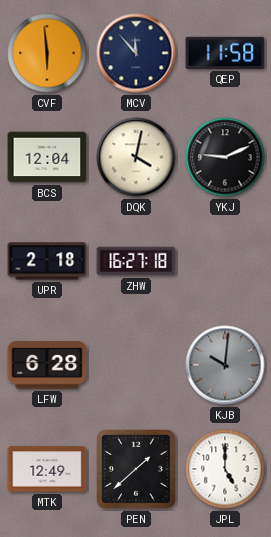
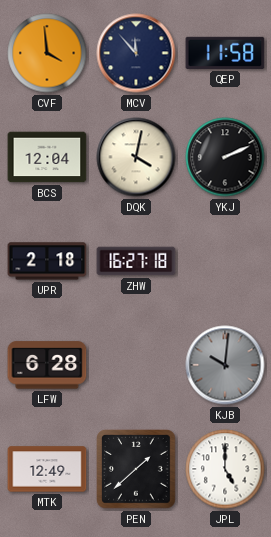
CVF: 5:59 -> 3:59 (47, 53)
YKJ: 9:11 -> 2:11 (225, 157)
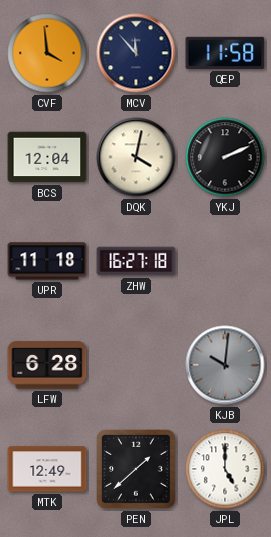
UPR: 2:18 -> 11:18 (47, 261)
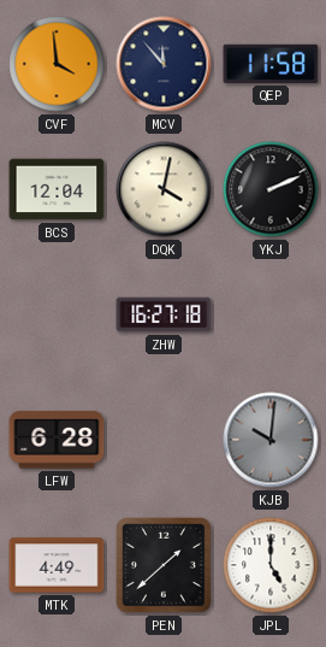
UPR: 11:18 -> none (47, 261)
MTK: 12:49 -> 4:49 (57, 565)
